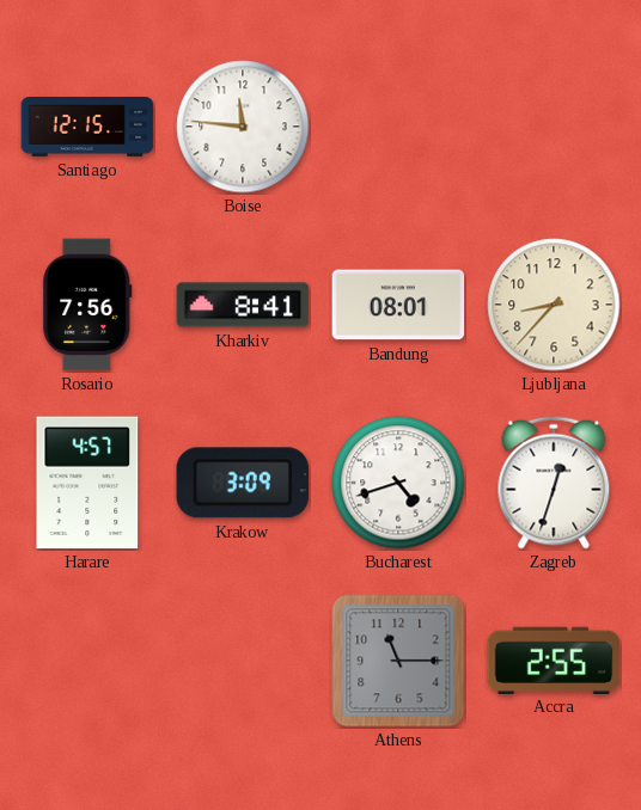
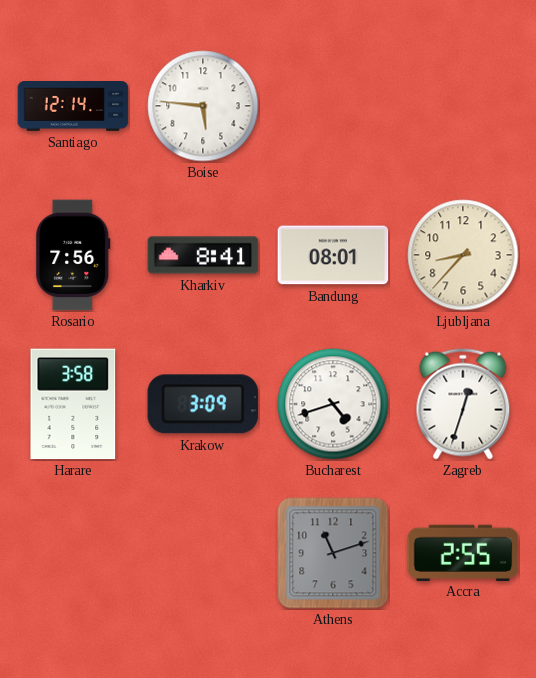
Santiago: 12:15 -> 12:14 (73, 107)
Boise: 11:46 -> 5:46 (203, 106)
Harare: 4:57 -> 3:58 (73, 404)
Athens: 11:15 -> 11:12 (333, 553)
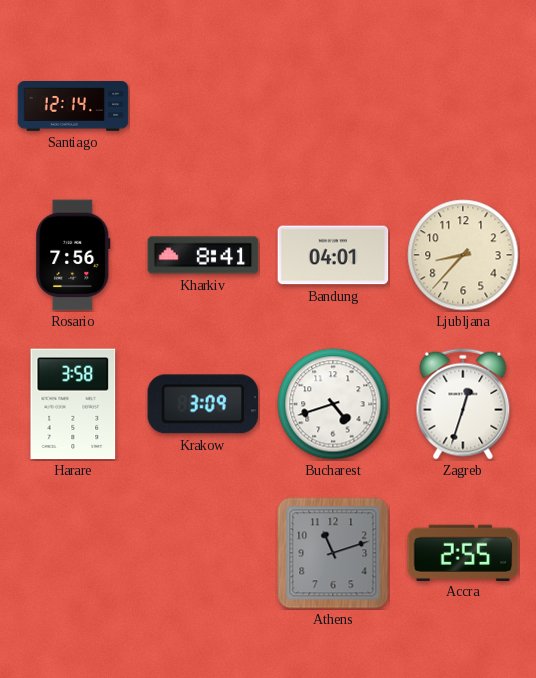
Boise: 5:46 -> none (203, 106)
Bandung: 08:01 -> 04:01 (333, 255)
